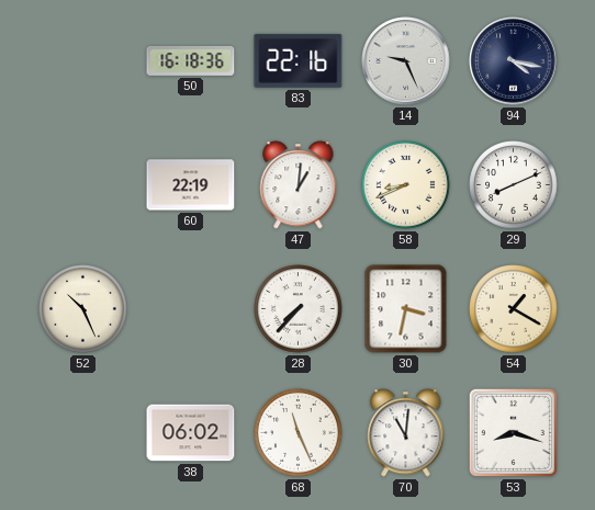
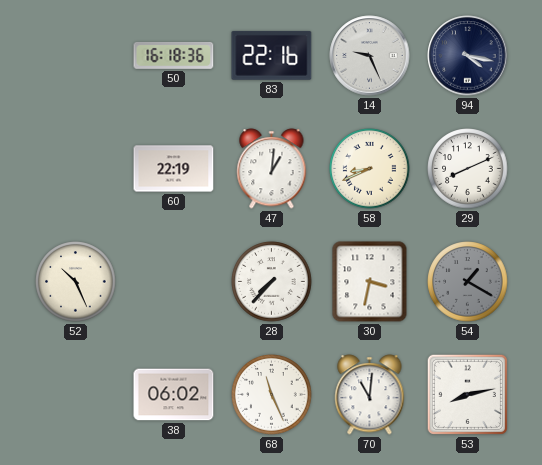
54 dial: cream -> grey (468, 282)
53: 8:18 -> 8:13 (467, 394)
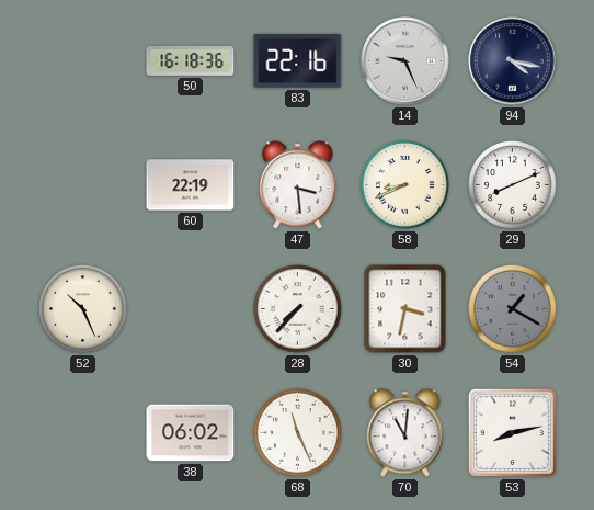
47: 1:01 -> 3:29 (298, 185)
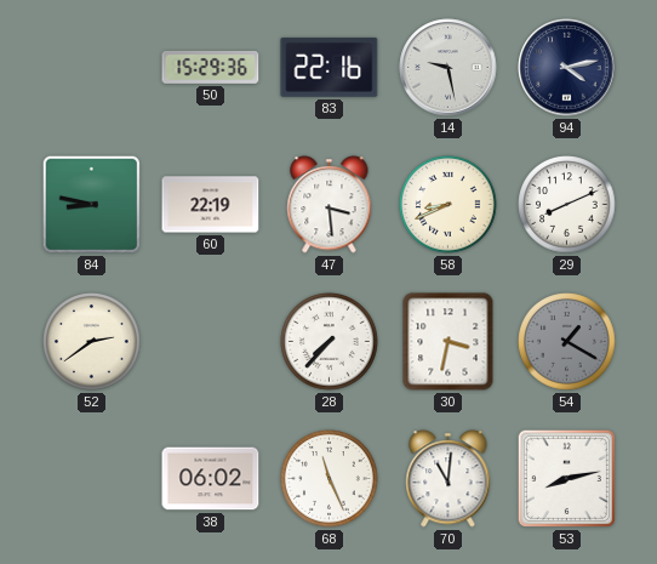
50: 16:18 -> 15:29 (211, 67)
14: 9:26 -> 9:28 (449, 68)
94: 4:17 -> 4:13 (567, 68)
84: none -> 8:47 (91, 204)
52: 10:26 -> 2:39 (92, 342)
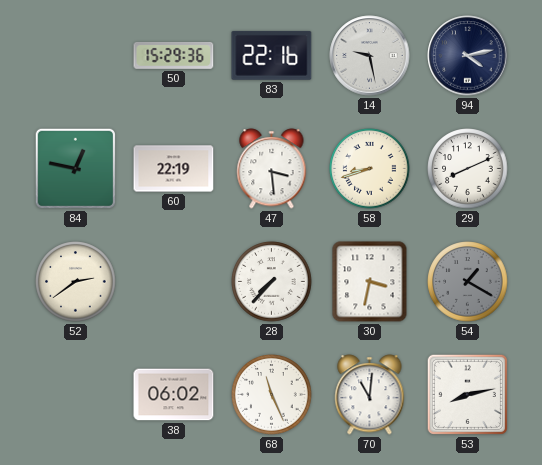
84: 8:47 -> 12:47 (75, 168)
58: 8:41 -> 8:42 (370, 169)
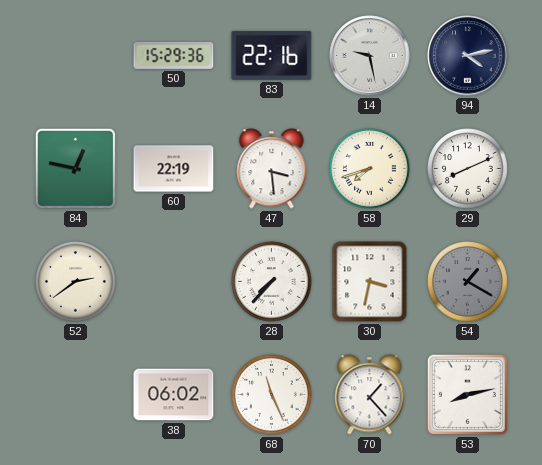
58: 8:42 -> 7:42 (370, 169)
70: 11:01 -> 1:23 (370, 395)
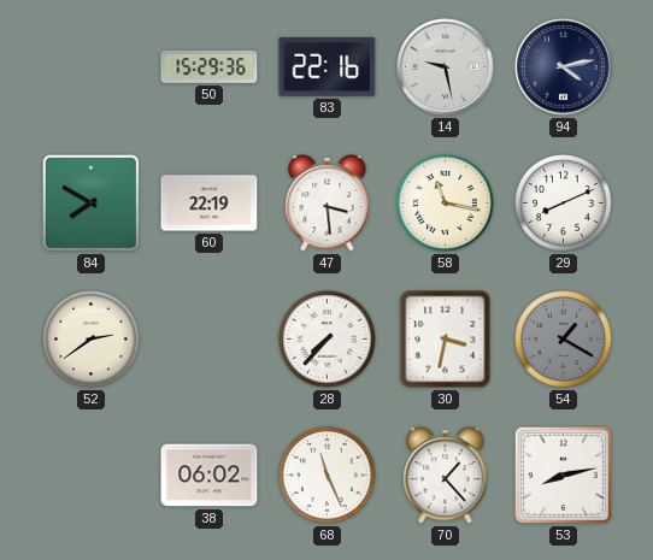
84: 12:47 -> 7:50 (90, 202)
58: 7:42 -> 11:17 (446, 204)
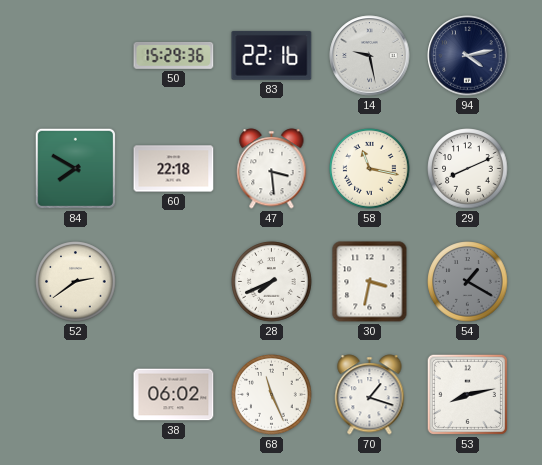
60: 22:19 -> 22:18 (174, 169)
28: 7:37 -> 7:41 (272, 282)
70: 1:23 -> 1:18 (370, 395)
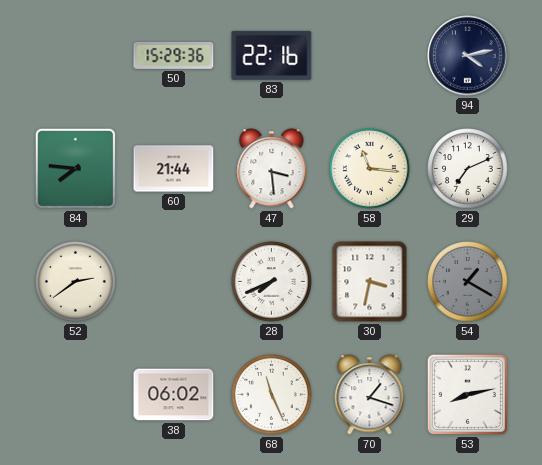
14: 9:28 -> none (370, 56)
84: 7:50 -> 7:46 (75, 168)
60: 22:18 -> 21:44 (174, 169)
58: 11:17 -> 11:16 (370, 169)
29: 8:11 -> 7:11 (468, 169)
